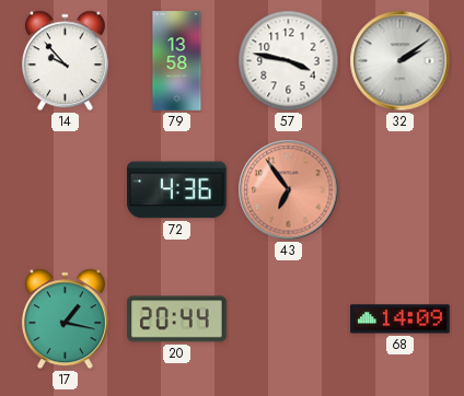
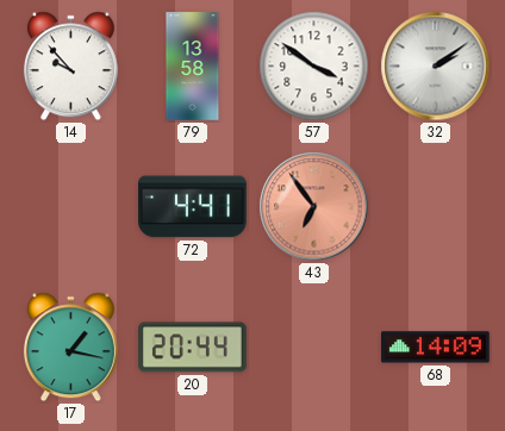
57: 3:47 -> 3:51 (314, 67)
72: 4:36 -> 4:41 (193, 207)
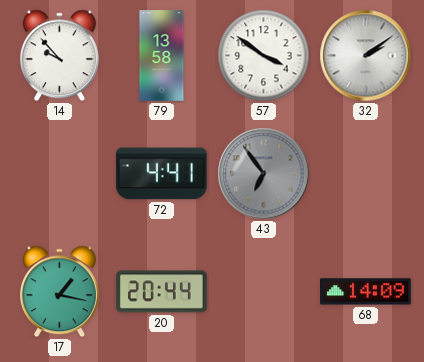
43 dial: salmon -> grey (264, 174)
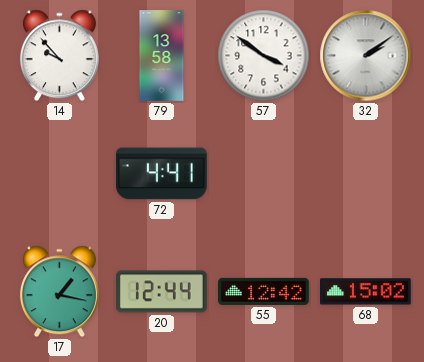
43: 6:54 -> none (264, 174)
20: 20:44 -> 12:44 (162, 292)
55: none -> 12:42 (264, 291)
68: 14:09 -> 15:02 (366, 292)
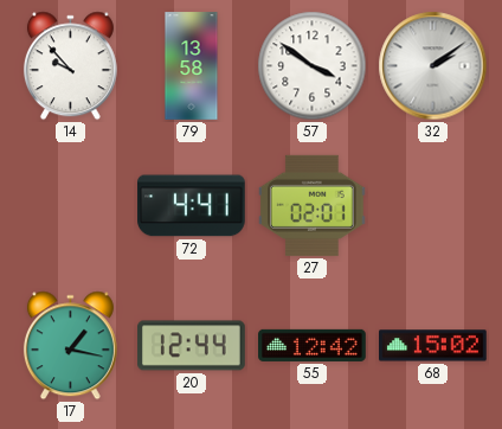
27: none -> 02:01 (313, 205)
